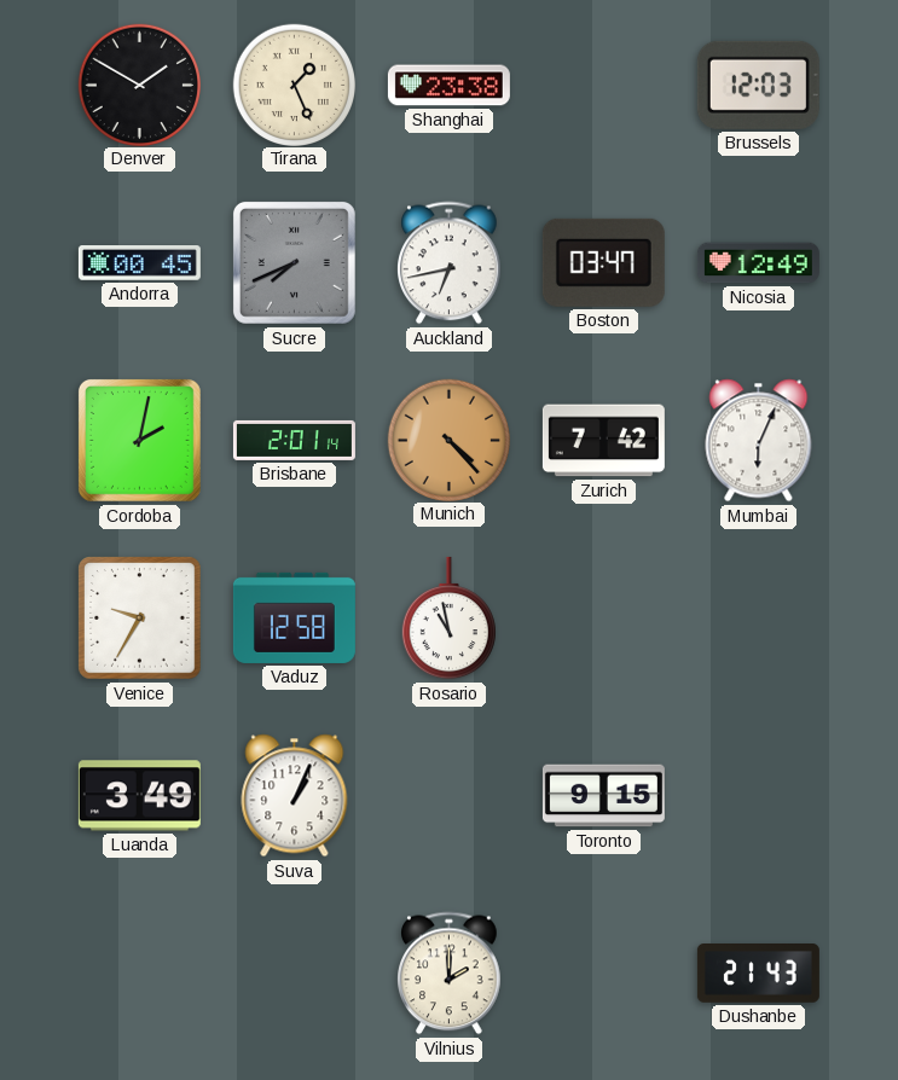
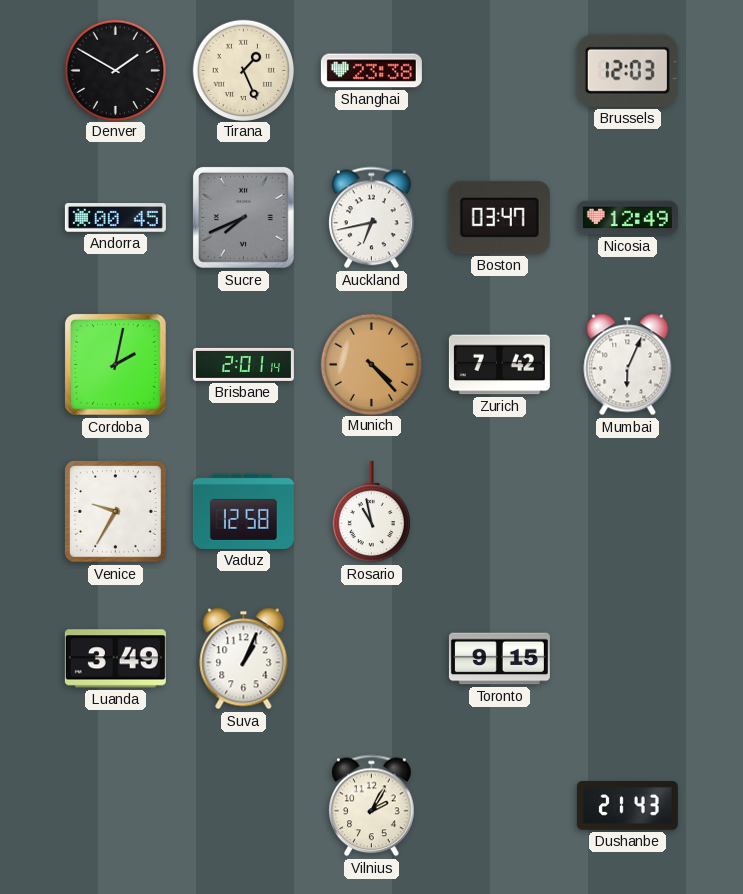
Vilnius: 2:00 -> 2:05 (372, 806)
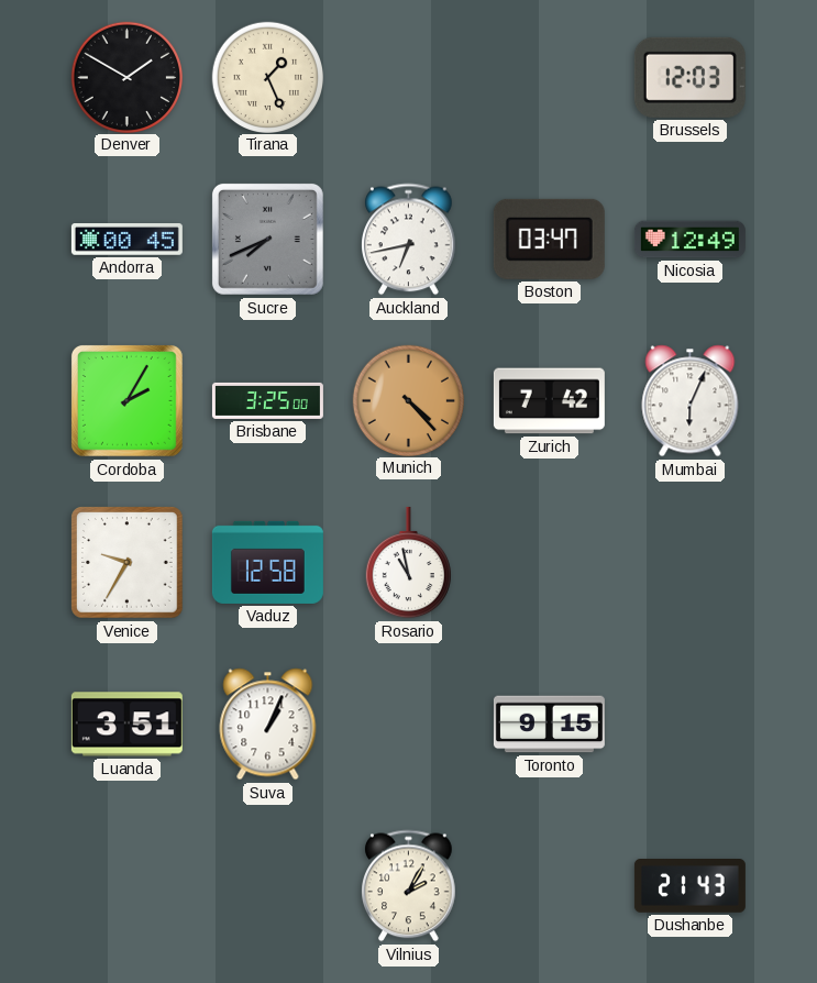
Shanghai: 23:38 -> none (371, 71)
Cordoba: 2:02 -> 2:05 (126, 400)
Brisbane: 2:01 -> 3:25 (267, 400)
Luanda: 3:49 -> 3:51 (126, 725)
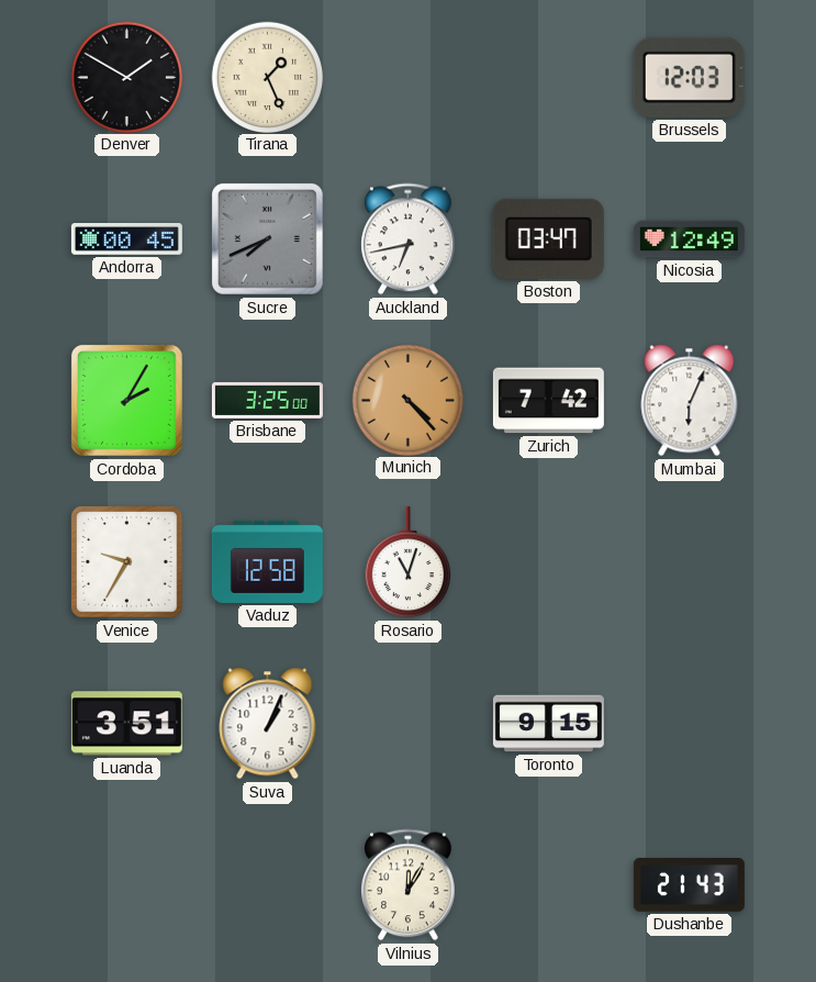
Rosario: 10:58 -> 11:03 (407, 562)
Vilnius: 2:05 -> 12:05 (409, 885)
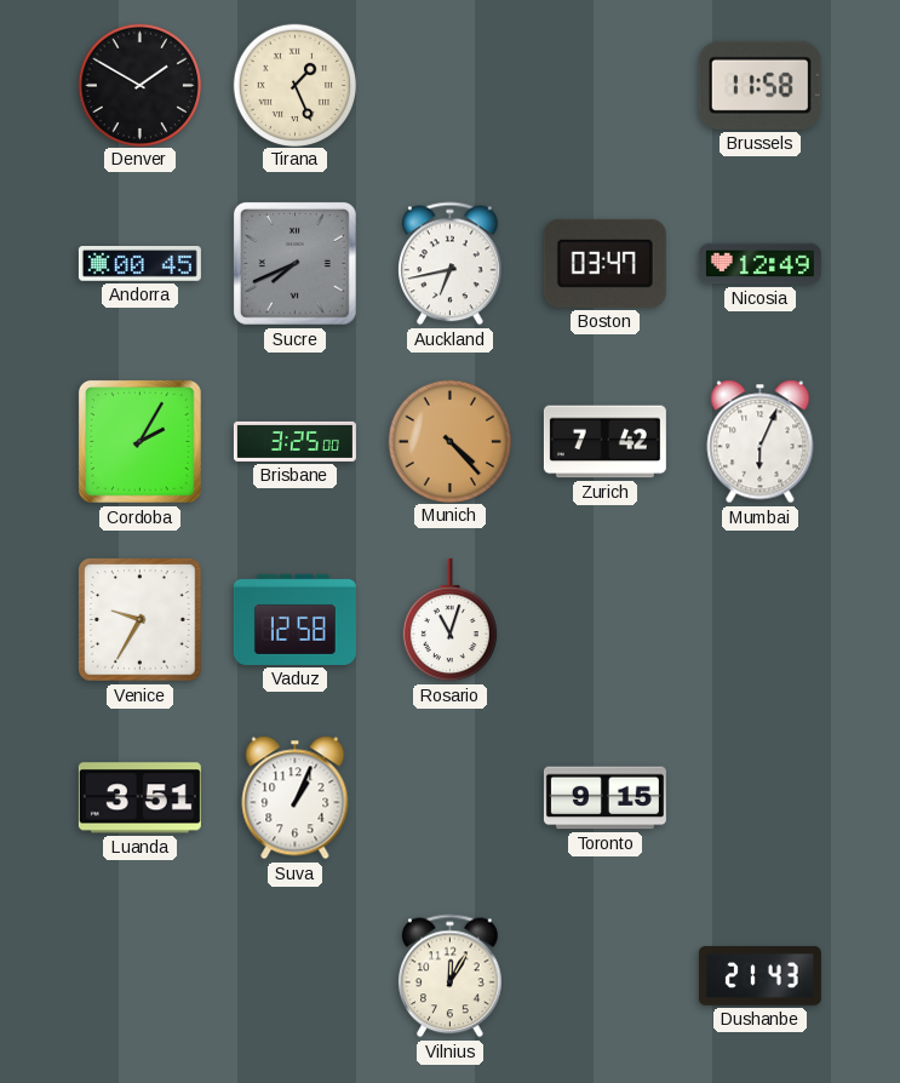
Brussels: 12:03 -> 11:58 (759, 85)
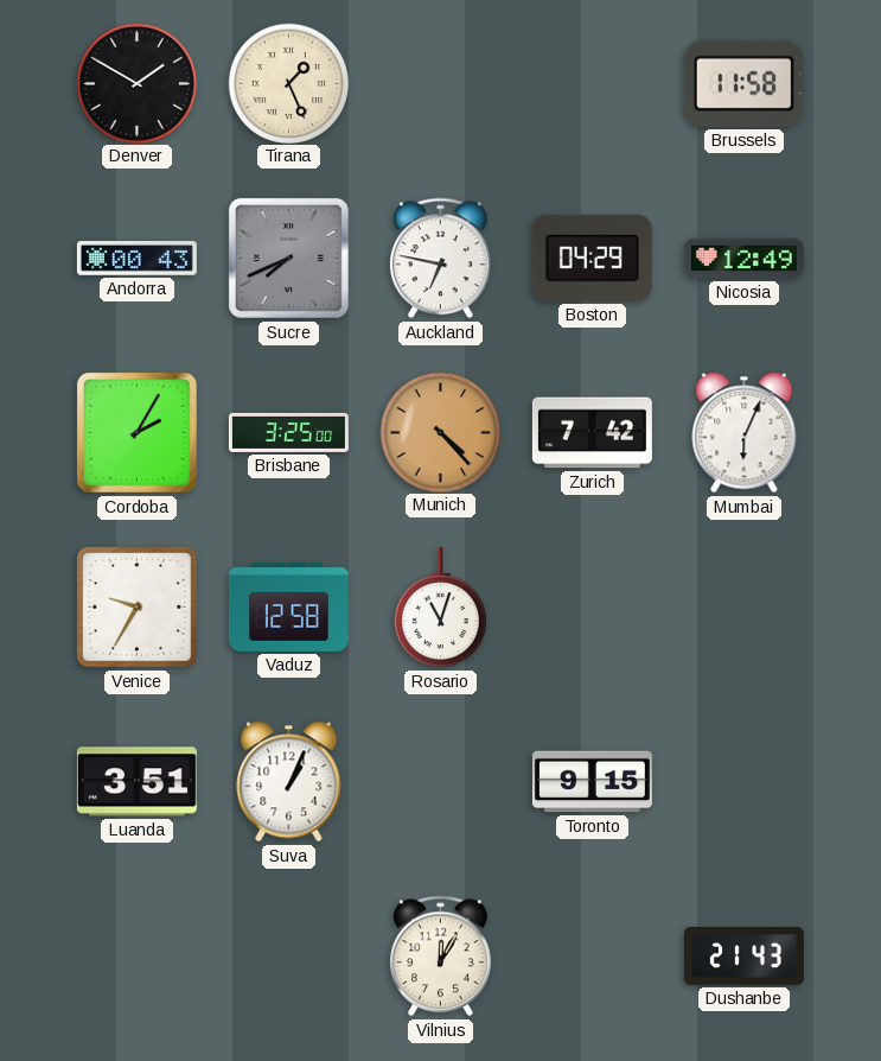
Andorra: 00:45 -> 00:43 (136, 259)
Auckland: 6:43 -> 6:47 (441, 259)
Boston: 03:47 -> 04:29 (592, 258)
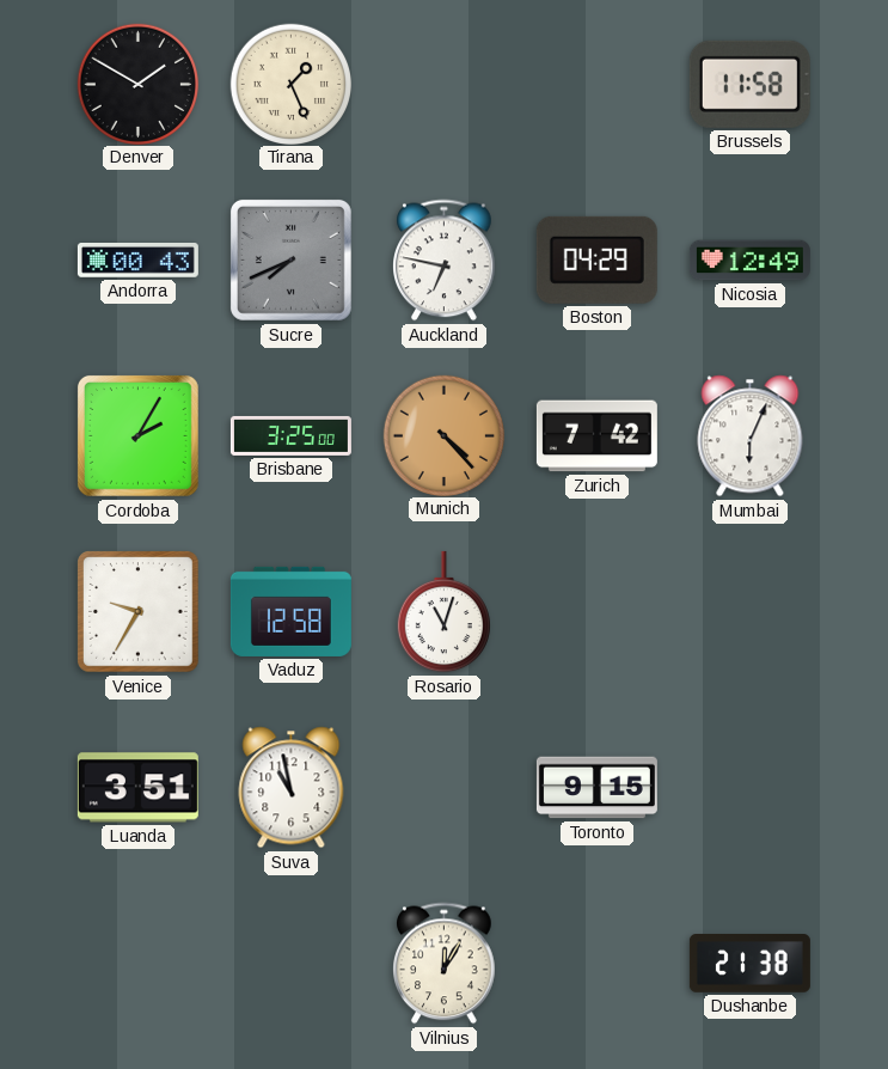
Suva: 1:04 -> 10:58 (292, 788)
Dushanbe: 21:43 -> 21:38 (749, 964)
